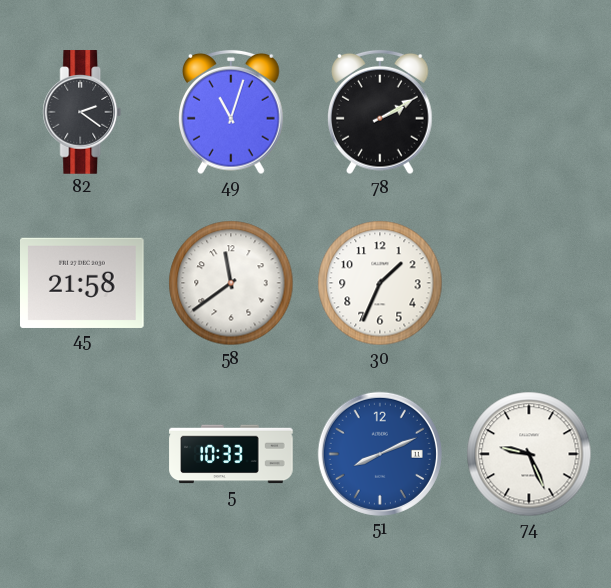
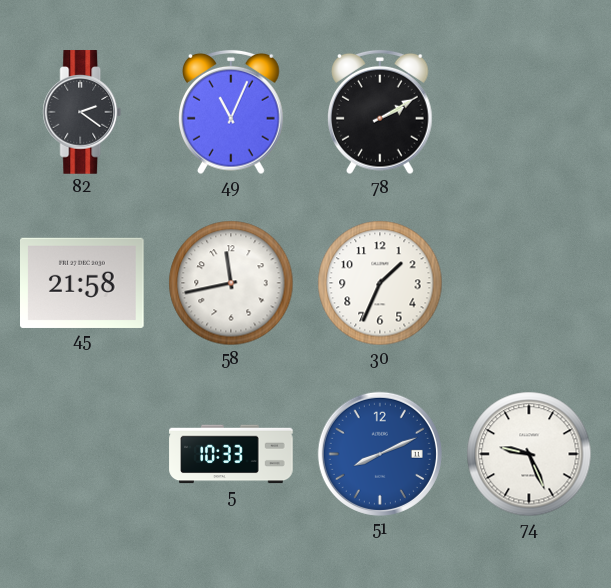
49: 11:03 -> 11:04 (232, 112)
58: 11:39 -> 11:43 (231, 283)
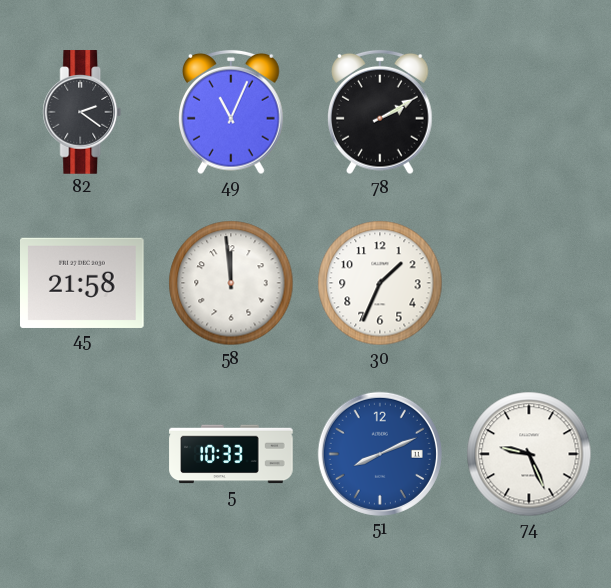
58: 11:43 -> 11:59 (231, 283)
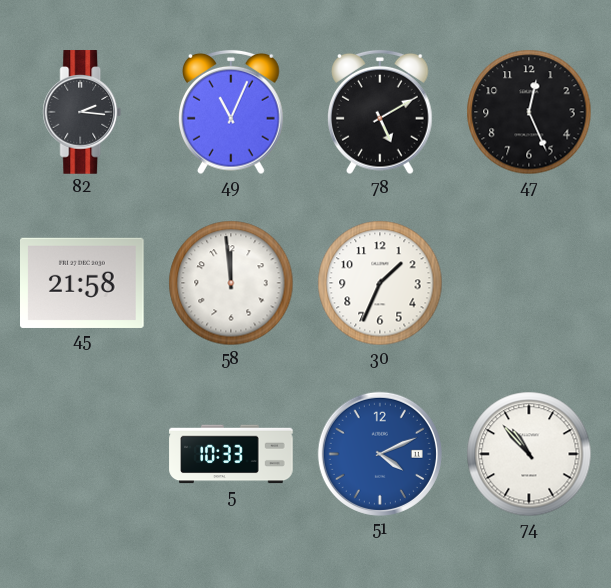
82: 2:21 -> 2:16 (82, 112)
78: 2:10 -> 5:10 (381, 112)
47: none -> 12:26 (529, 112)
51: 8:11 -> 4:11 (380, 454)
74: 9:26 -> 10:53 (529, 454)
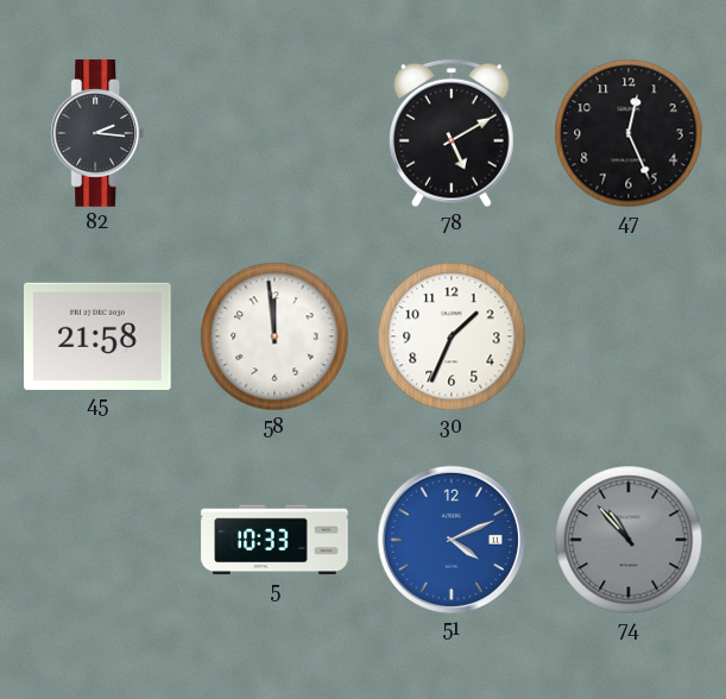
49: 11:04 -> none (232, 112)
74 dial: white -> grey (629, 540)
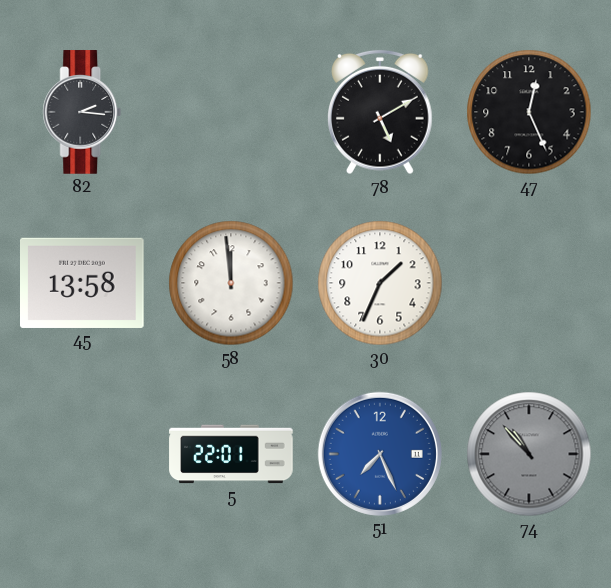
45: 21:58 -> 13:58 (82, 283)
5: 10:33 -> 22:01 (231, 454)
51: 4:11 -> 7:26 (380, 454)
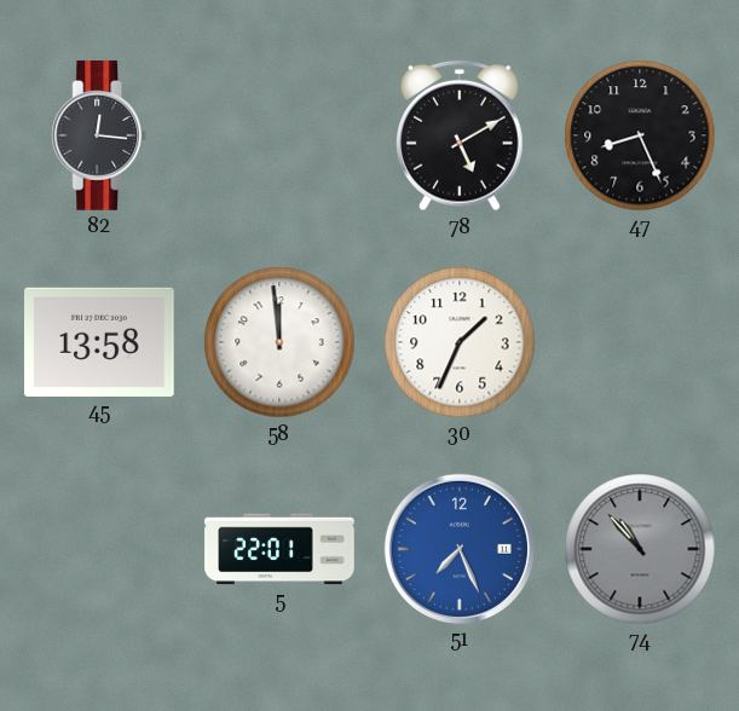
82: 2:16 -> 12:16 (99, 135)
47: 12:26 -> 8:26 (640, 135)
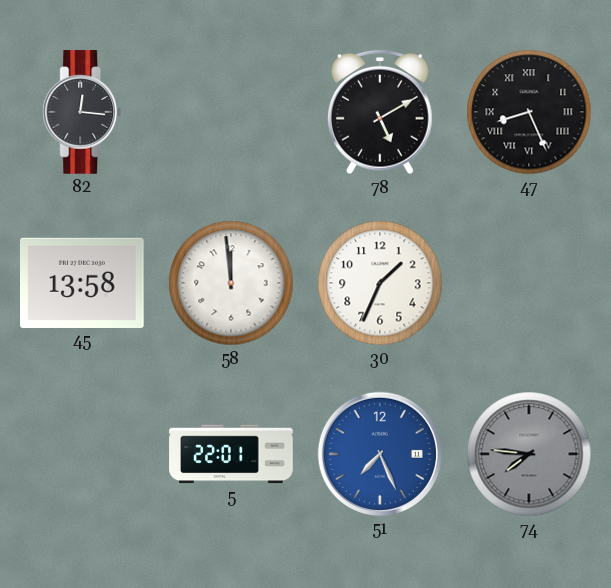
47 numerals: Arabic -> Roman (529, 112)
74: 10:53 -> 7:46 (529, 454)
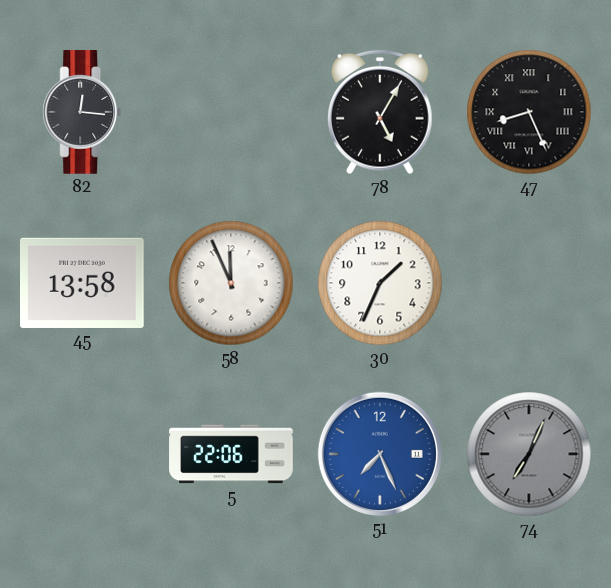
78: 5:10 -> 5:05 (381, 112)
58: 11:59 -> 11:56 (231, 283)
5: 22:01 -> 22:06 (231, 454)
74: 7:46 -> 7:04 (529, 454)
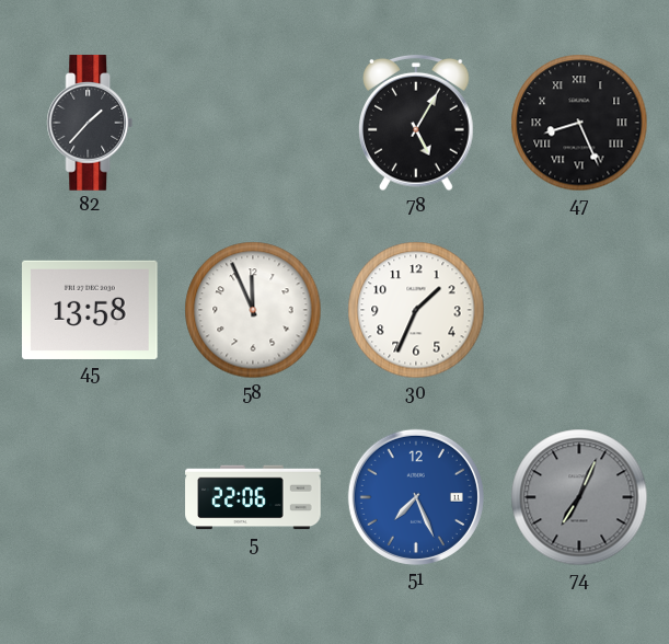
82: 12:16 -> 1:37 (90, 123)
